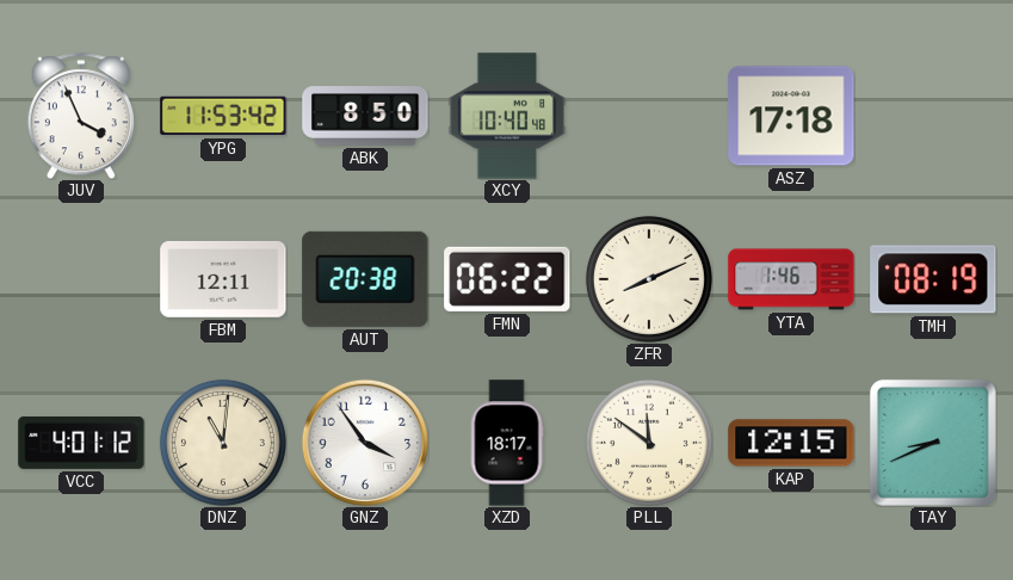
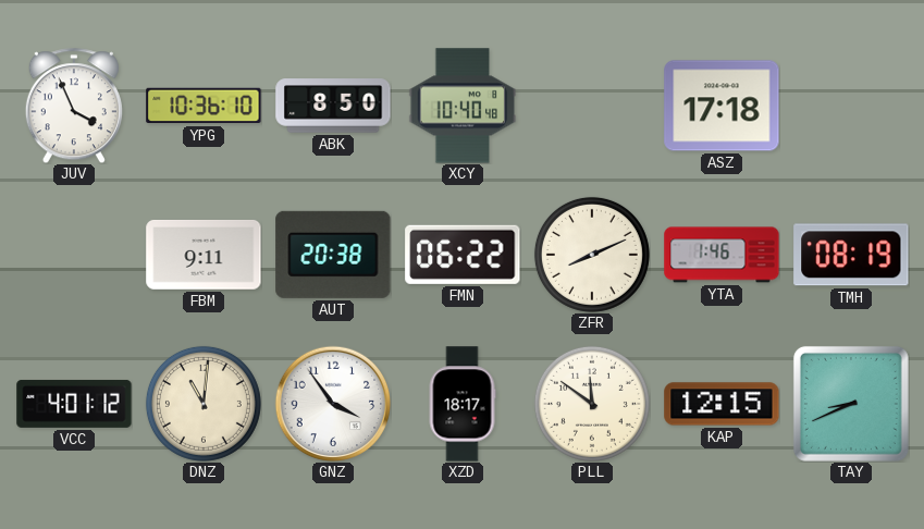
YPG: 11:53 -> 10:36 (204, 106)
FBM: 12:11 -> 9:11 (204, 255)
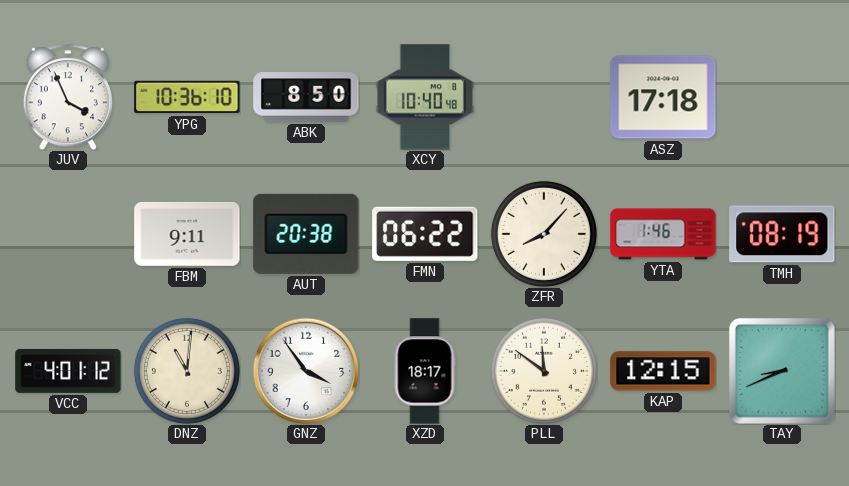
ZFR: 8:11 -> 8:07 (544, 234)
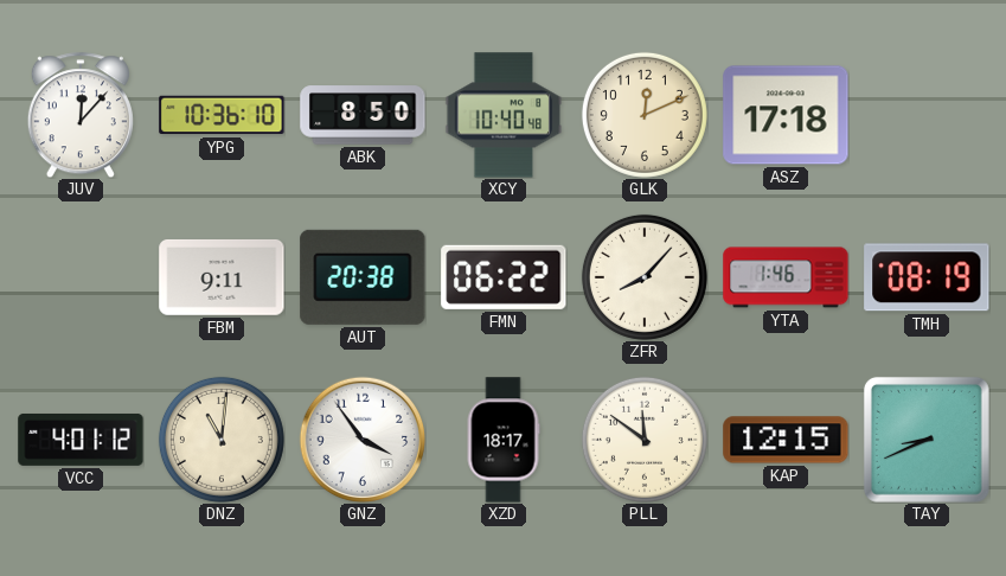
JUV: 3:56 -> 12:07 (81, 115)
GLK: none -> 12:11 (645, 115)
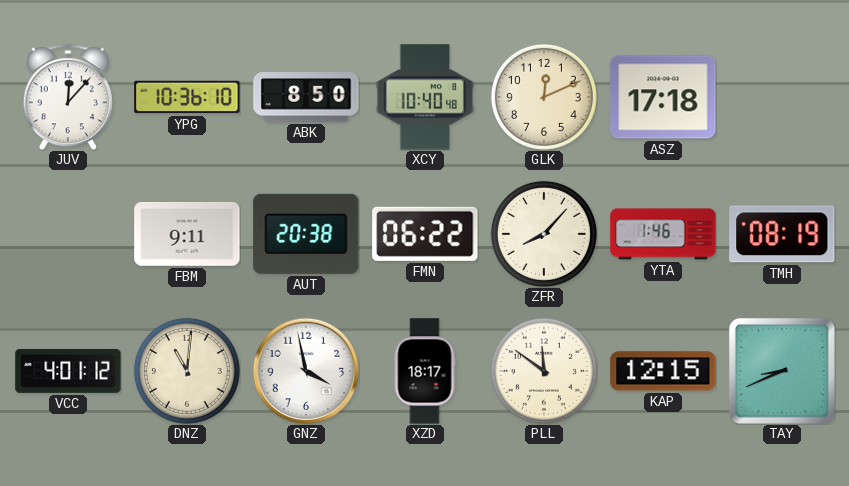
GNZ: 3:54 -> 3:58 (306, 371)
